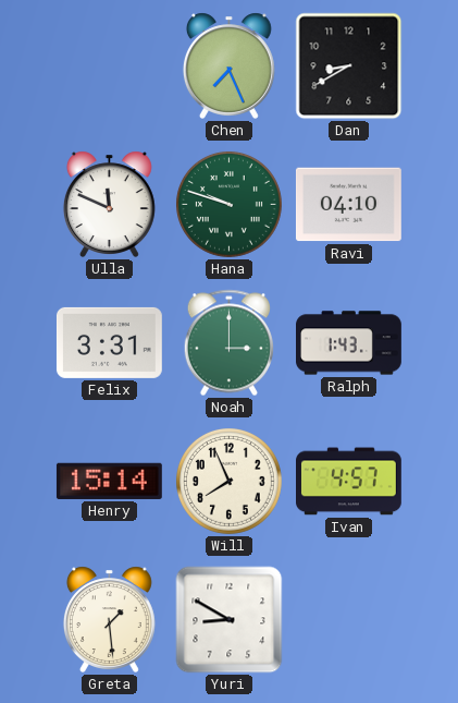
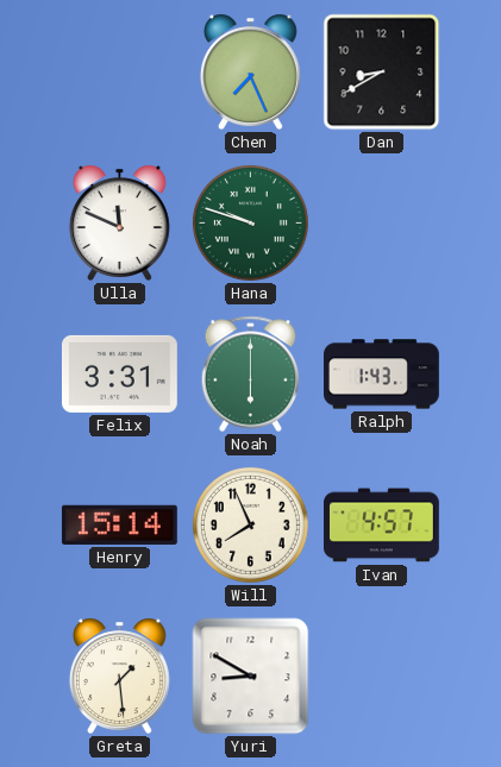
Ravi: 04:10 -> none (348, 205)
Noah: 3:00 -> 6:00 (250, 375)
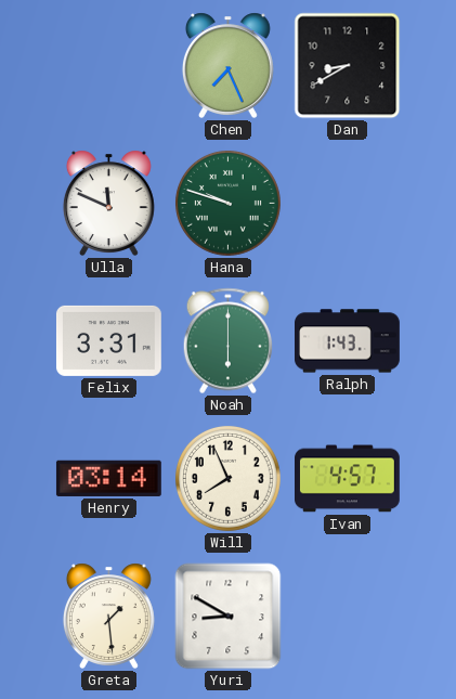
Henry: 15:14 -> 03:14 (108, 478)
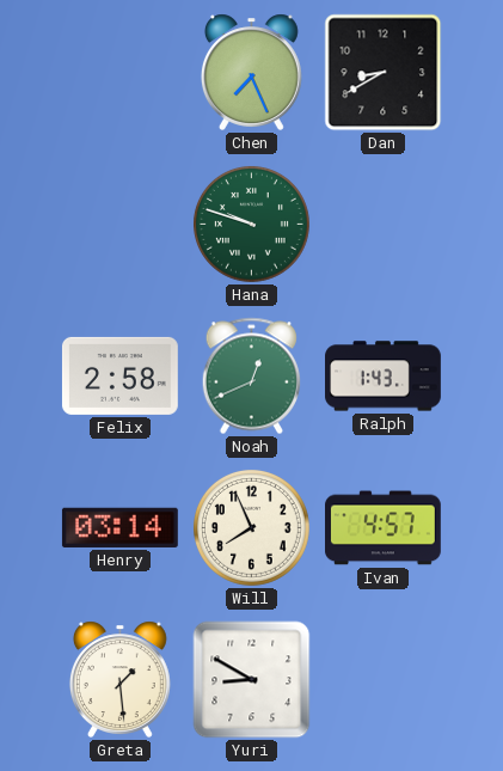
Ulla: 11:49 -> none (108, 203)
Felix: 3:31 -> 2:58 (119, 375)
Noah: 6:00 -> 12:41 (251, 377)
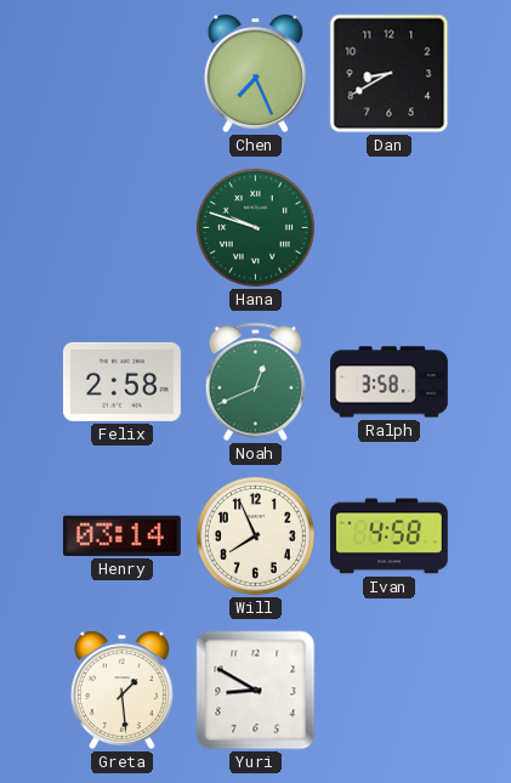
Ralph: 1:43 -> 3:58 (390, 382)
Ivan: 4:57 -> 4:58 (390, 537)
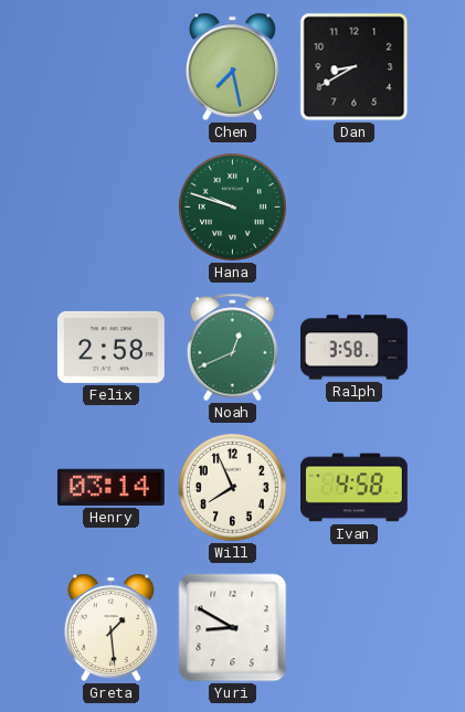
Chen: 7:26 -> 7:28 (232, 66)
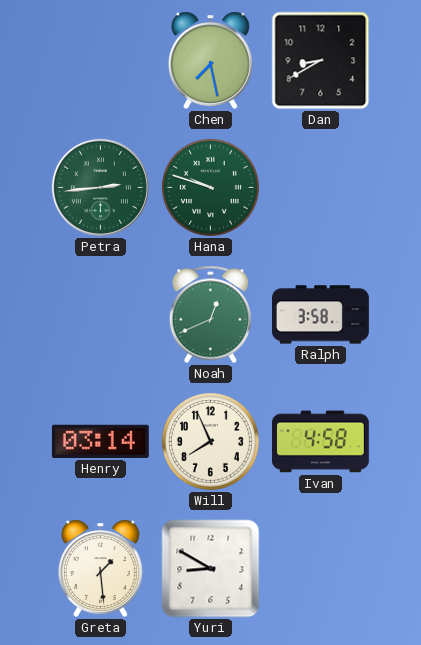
Petra: none -> 2:44 (100, 187)
Felix: 2:58 -> none (110, 347)
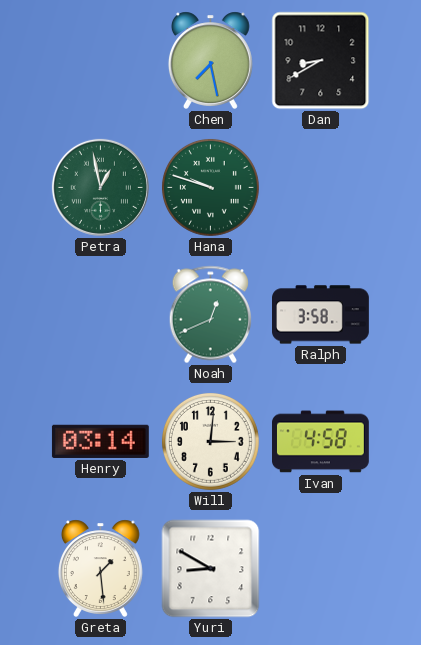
Petra: 2:44 -> 12:58 (100, 187)
Will: 7:56 -> 3:01 (210, 441)
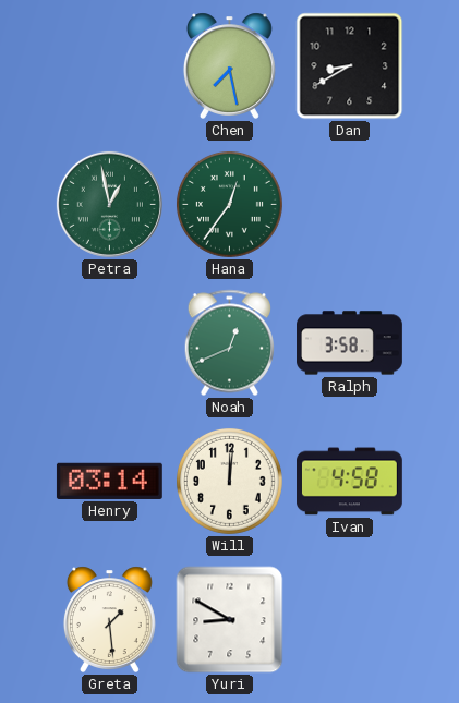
Hana: 9:48 -> 12:36 (229, 204)
Will: 3:01 -> 12:01 (229, 481)
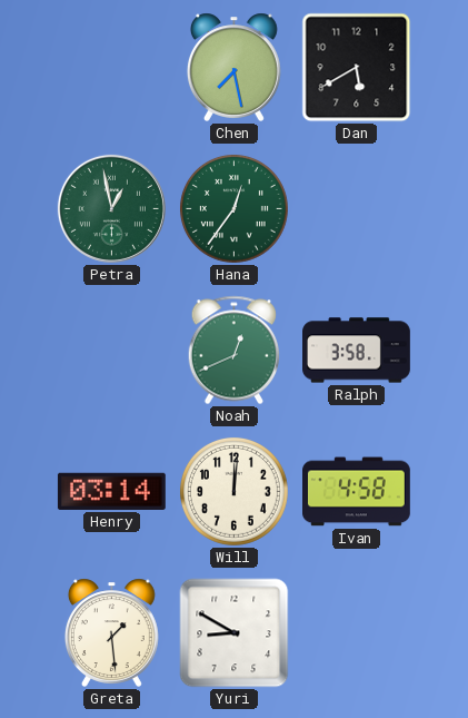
Dan: 8:40 -> 5:40 (357, 68)
